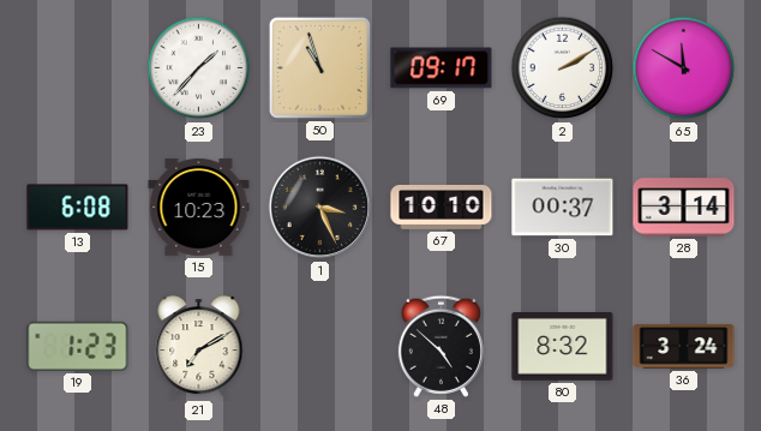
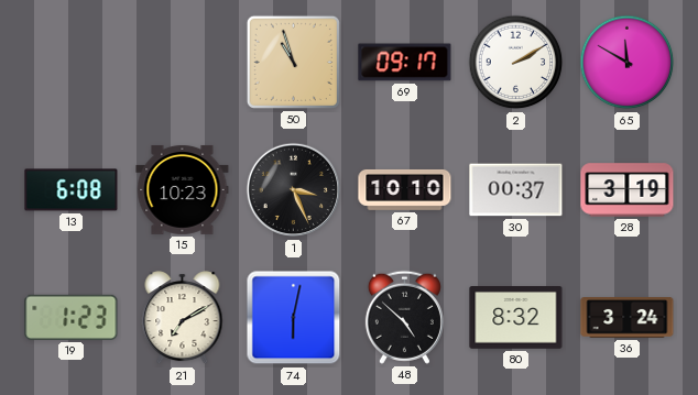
23: 1:37 -> none (199, 68)
28: 3:14 -> 3:19 (628, 190)
74: none -> 6:02 (294, 318)
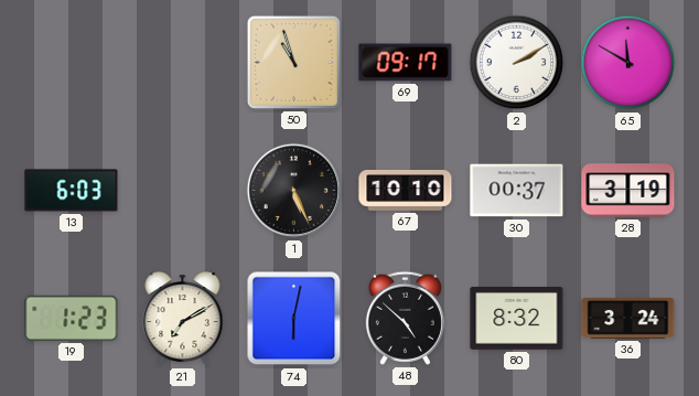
13: 6:08 -> 6:03 (72, 191)
15: 10:23 -> none (183, 189)
1: 3:26 -> 5:26 (294, 191)
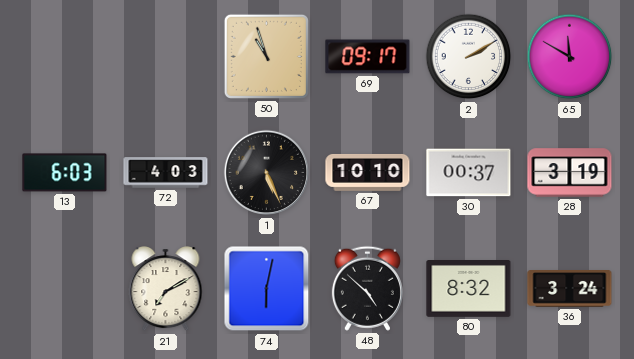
72: none -> 4:03 (166, 173)
19: 1:23 -> none (72, 318)
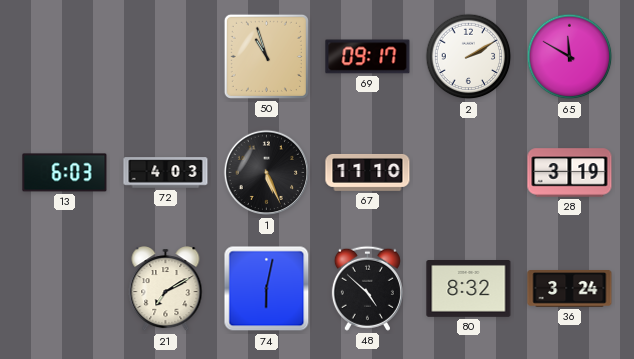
67: 10:10 -> 11:10 (368, 173)
30: 00:37 -> none (469, 173)
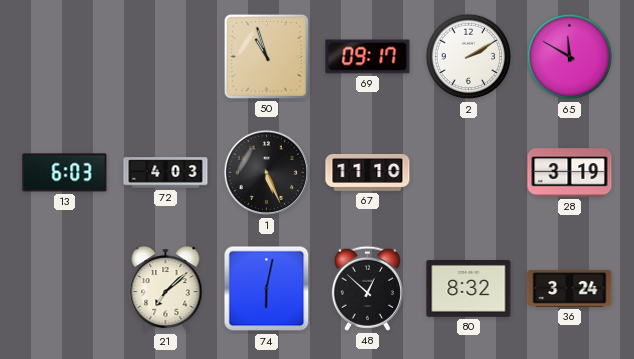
21: 7:10 -> 7:08 (166, 290)
48: 4:52 -> 12:52 (367, 288)
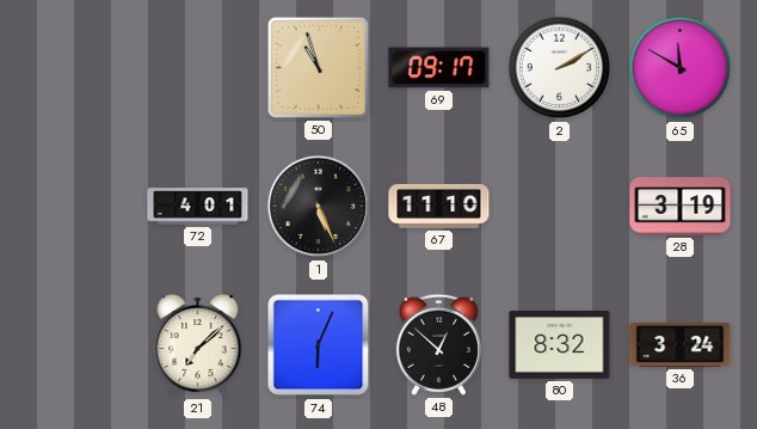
13: 6:03 -> none (65, 173)
72: 4:03 -> 4:01 (198, 207)
74: 6:02 -> 6:04 (319, 345)
